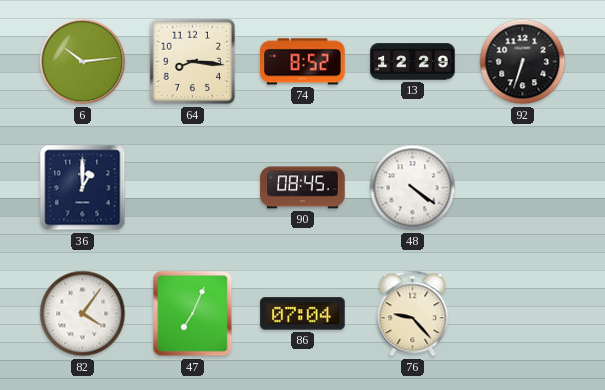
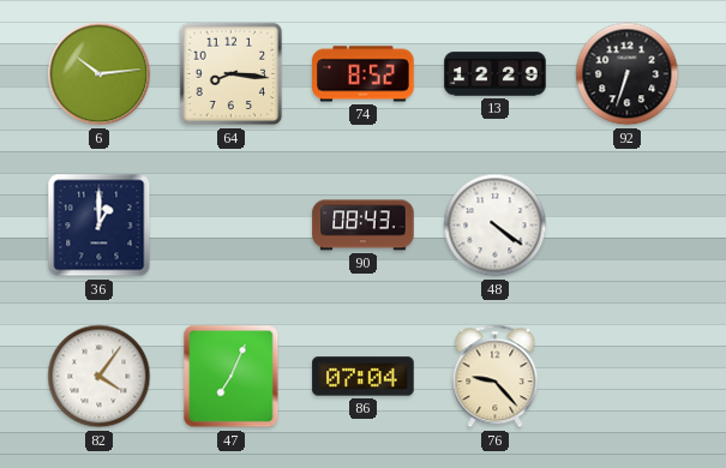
90: 08:45 -> 08:43 (364, 226)
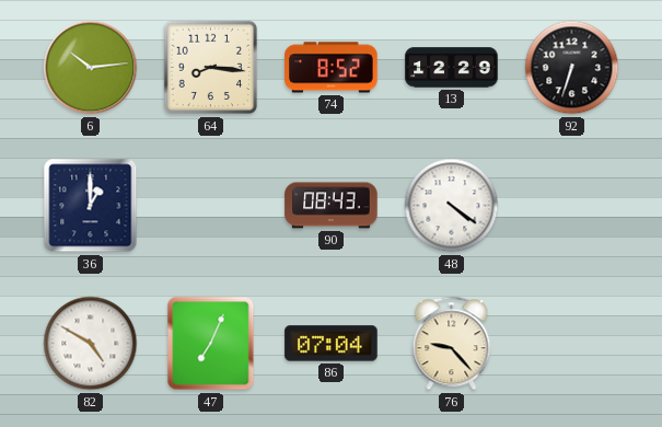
82: 4:06 -> 4:50 (91, 344)
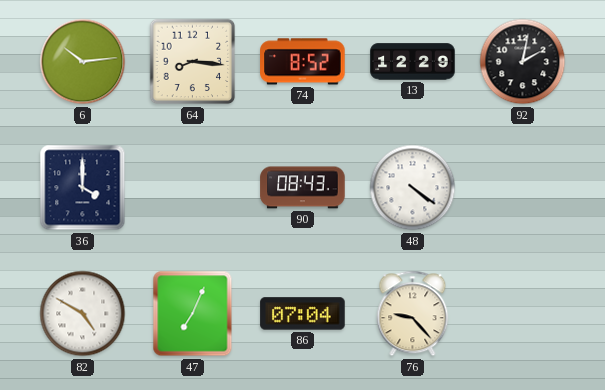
92: 6:33 -> 2:02 (523, 62)
36: 1:00 -> 4:00 (83, 188)
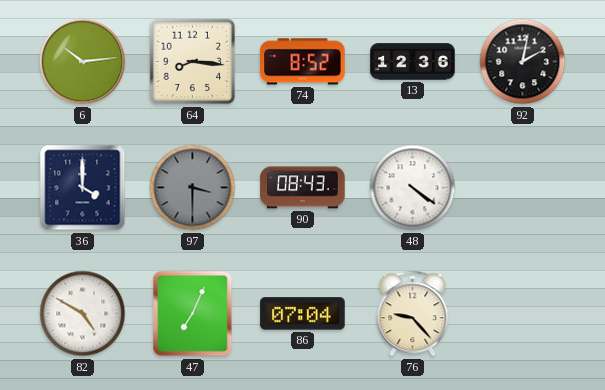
13: 12:29 -> 12:36 (413, 62)
97: none -> 3:30 (193, 188)
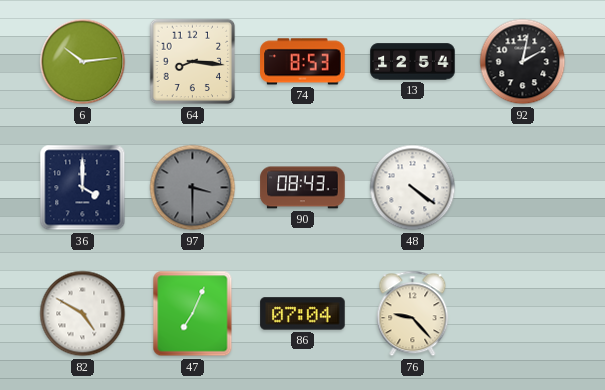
74: 8:52 -> 8:53 (303, 62)
13: 12:36 -> 12:54 (413, 62)
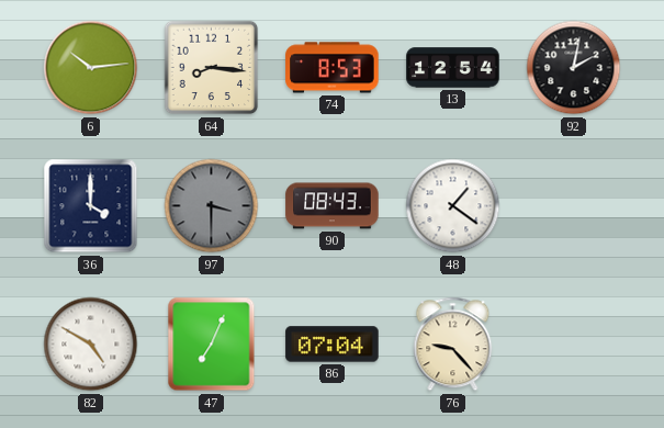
48: 4:21 -> 1:21 (453, 206)
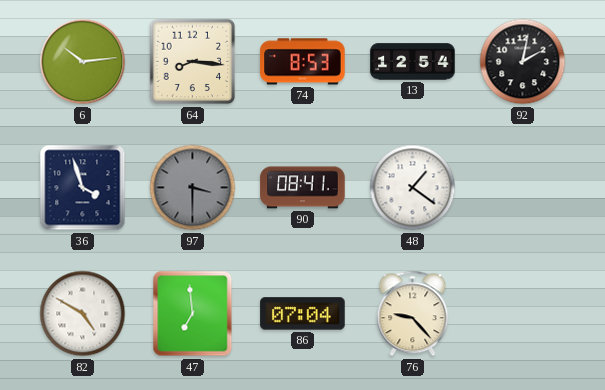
36: 4:00 -> 3:57 (83, 188)
90: 08:43 -> 08:41 (303, 188)
47: 7:04 -> 6:59 (193, 314)
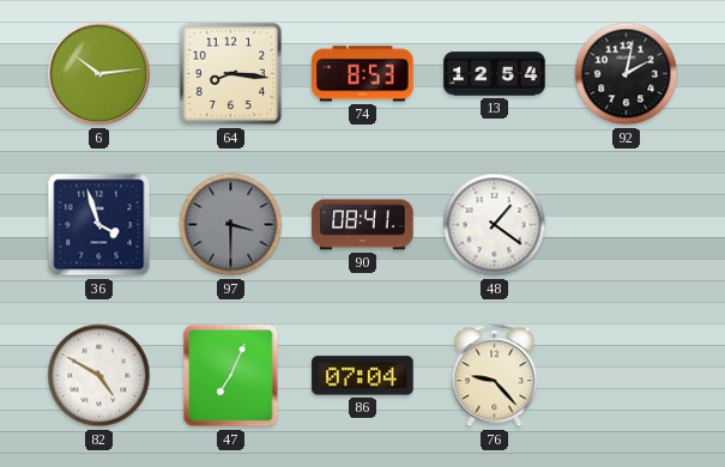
47: 6:59 -> 7:04 (231, 376)
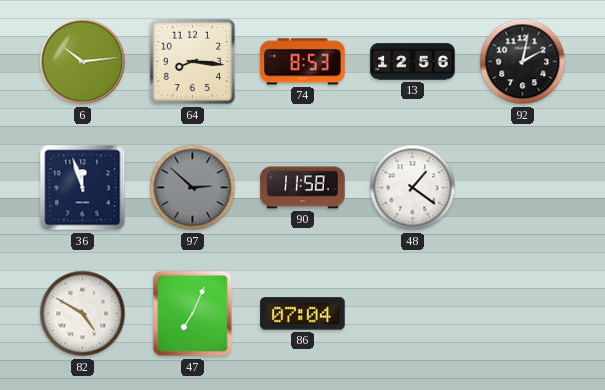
13: 12:54 -> 12:56 (413, 62)
36: 3:57 -> 11:57 (83, 188)
97: 3:30 -> 2:52 (193, 188)
90: 08:41 -> 11:58 (303, 188)
76: 9:23 -> none (495, 376)
